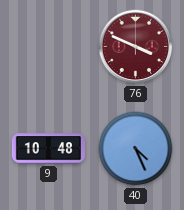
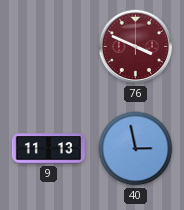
9: 10:48 -> 11:13 (48, 149)
40: 4:26 -> 2:58 (136, 149)
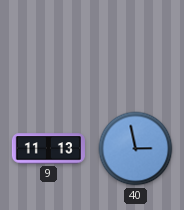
76: 3:49 -> none (136, 47)
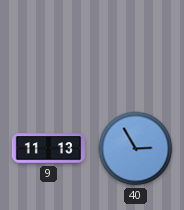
40: 2:58 -> 2:55 (136, 149)
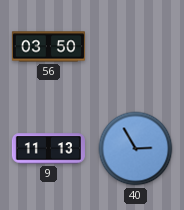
56: none -> 03:50 (48, 47)
